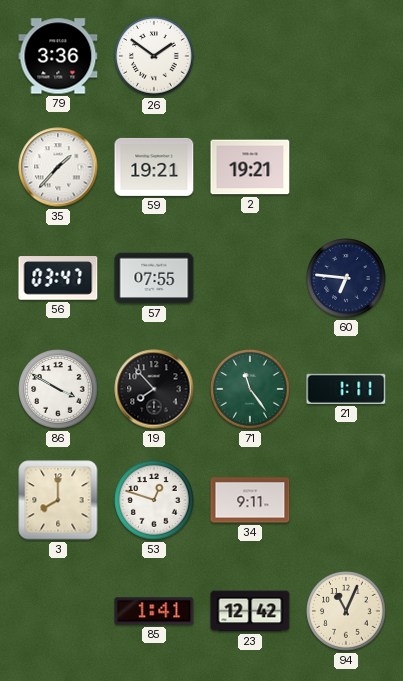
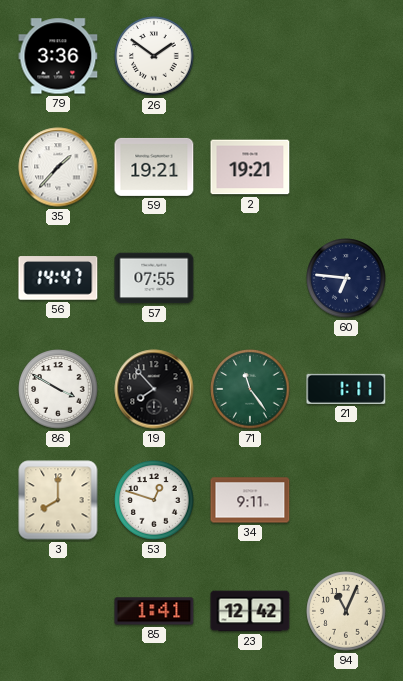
56: 03:47 -> 14:47 (58, 278)
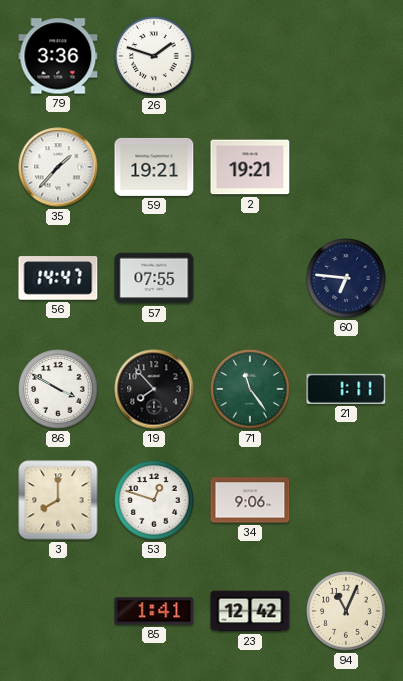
26: 1:51 -> 1:48 (154, 56)
34: 9:11 -> 9:06 (250, 500)
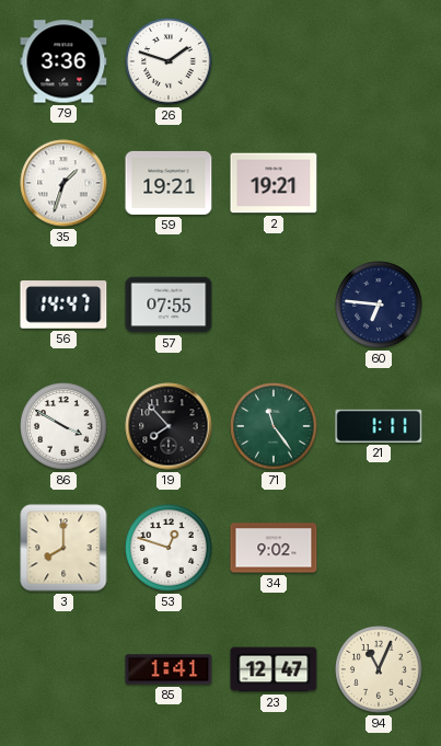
35: 1:37 -> 1:33 (63, 183)
34: 9:06 -> 9:02 (274, 548)
23: 12:42 -> 12:47 (274, 669)
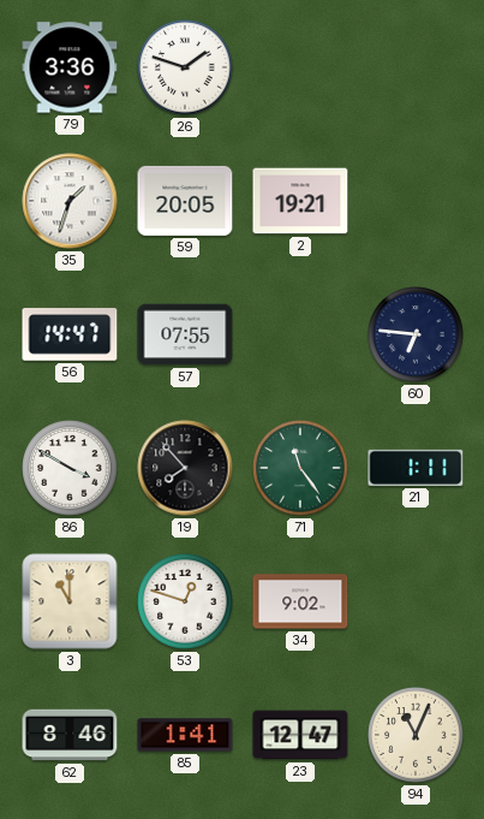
59: 19:21 -> 20:05 (185, 201)
3: 8:00 -> 11:00 (70, 601)
62: none -> 8:46 (70, 735)
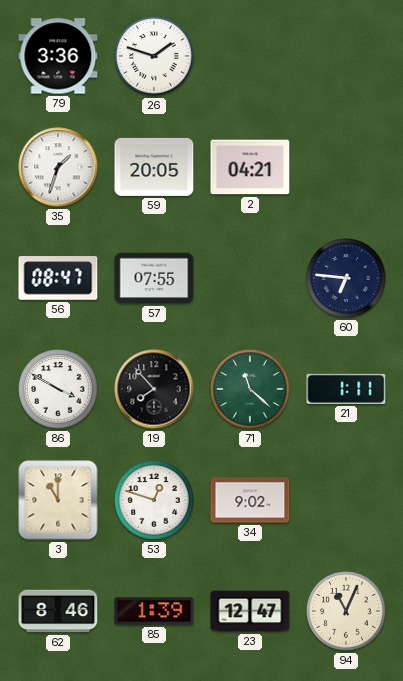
2: 19:21 -> 04:21 (250, 167)
56: 14:47 -> 08:47 (58, 278)
71: 11:24 -> 11:22 (250, 389)
85: 1:41 -> 1:39 (154, 611)
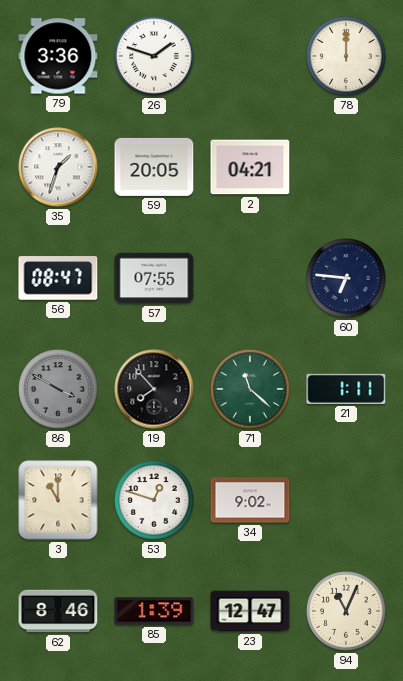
78: none -> 12:00 (346, 56)
86 dial: white -> grey (58, 389)
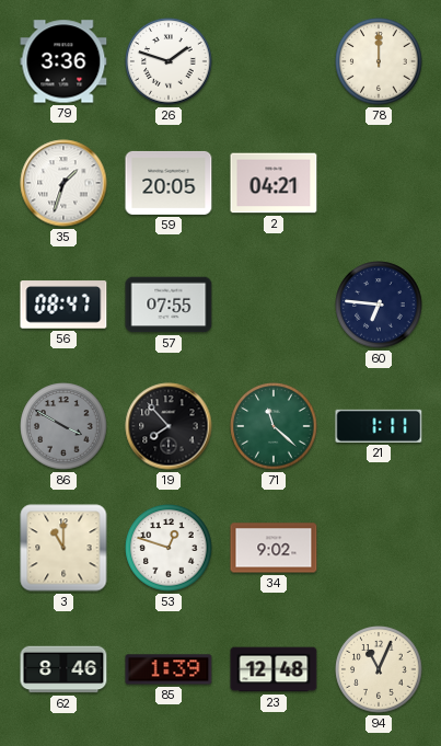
23: 12:47 -> 12:48 (274, 669)
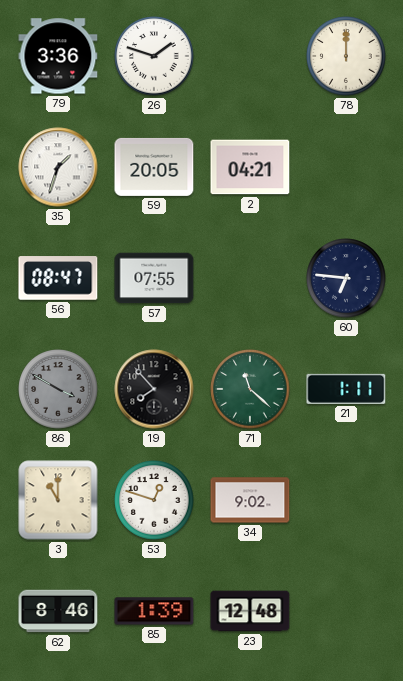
94: 11:04 -> none (379, 669)
